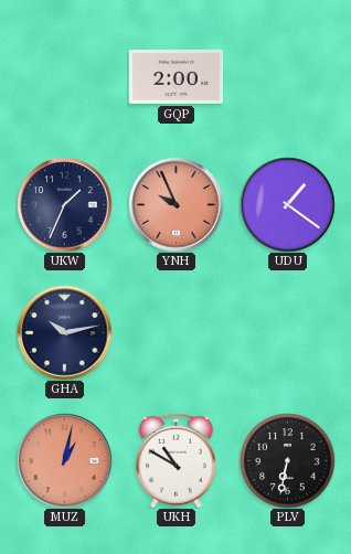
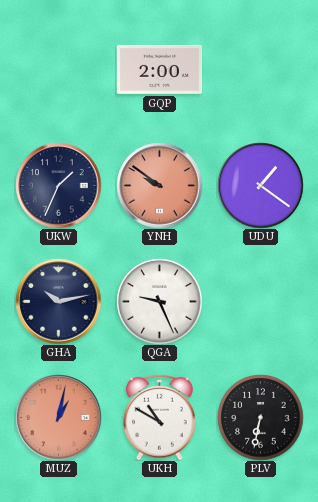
YNH: 9:56 -> 9:51 (159, 185)
QGA: none -> 9:26 (159, 301)
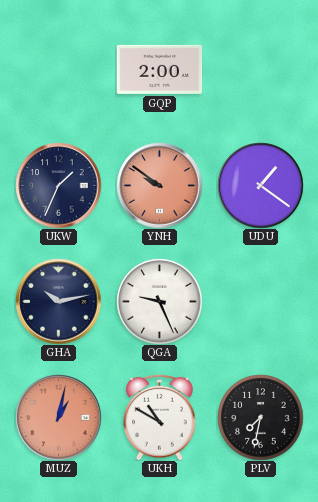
PLV: 6:32 -> 7:32 (260, 417)
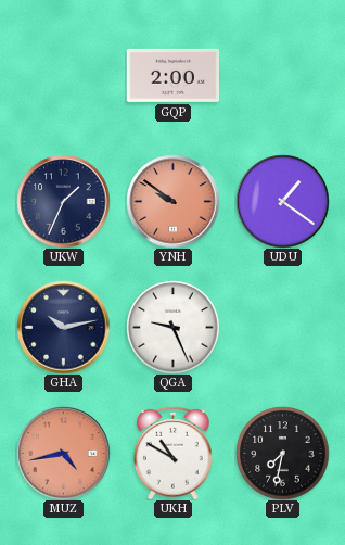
MUZ: 1:02 -> 4:43 (63, 453)
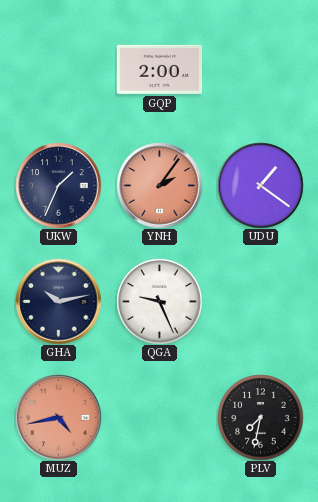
YNH: 9:51 -> 2:06 (159, 185)
UKH: 10:50 -> none (174, 453)
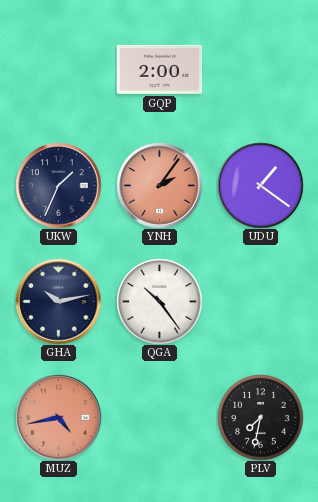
QGA: 9:26 -> 10:24 (159, 301)
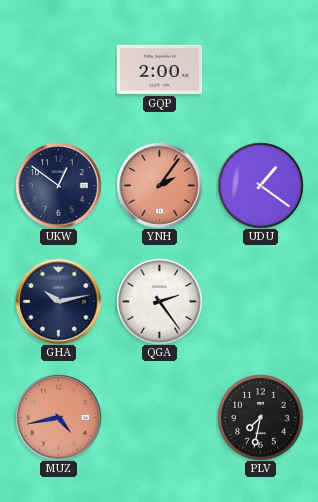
UKW: 1:34 -> 12:51 (58, 185)
QGA: 10:24 -> 2:24 (159, 301)
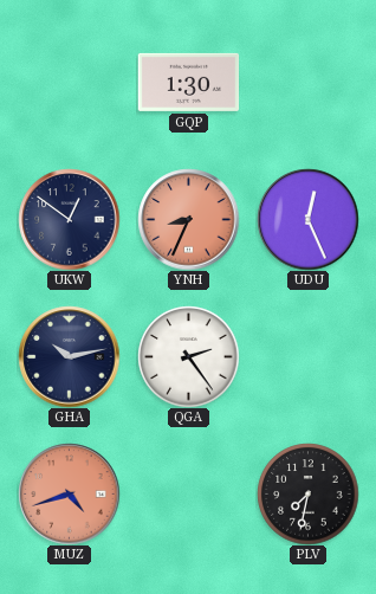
GQP: 2:00 -> 1:30 (188, 82)
YNH: 2:06 -> 8:34 (188, 219)
UDU: 1:21 -> 12:26 (307, 219)
MUZ: 4:43 -> 4:42 (69, 493)
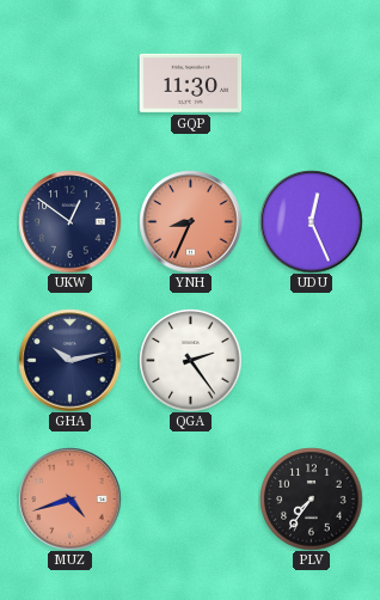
GQP: 1:30 -> 11:30 (190, 82)
PLV: 7:32 -> 7:36 (311, 498)
